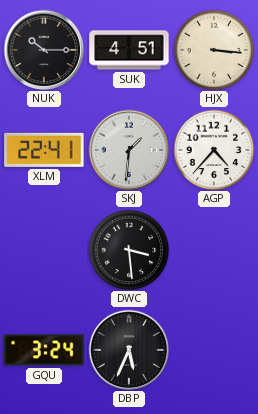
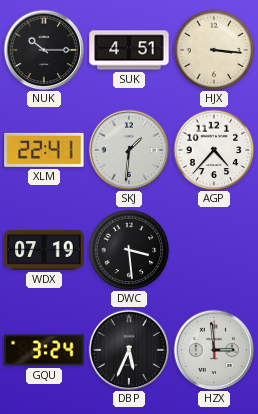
WDX: none -> 07:19 (44, 250)
HZX: none -> 2:59 (214, 350)
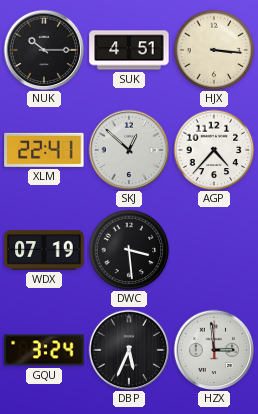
SKJ: 1:31 -> 12:52 (129, 150)
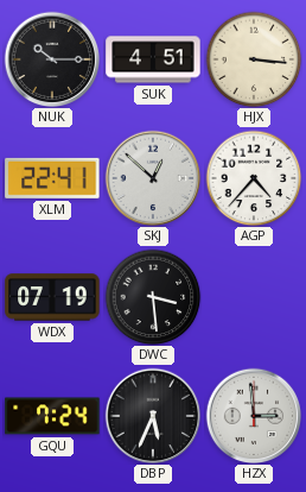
GQU: 3:24 -> 7:24 (52, 416)
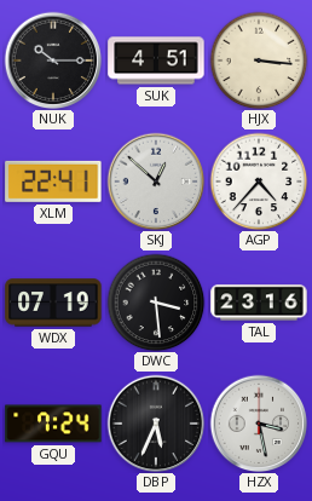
TAL: none -> 23:16 (259, 303)
HZX: 2:59 -> 3:28 (259, 424)
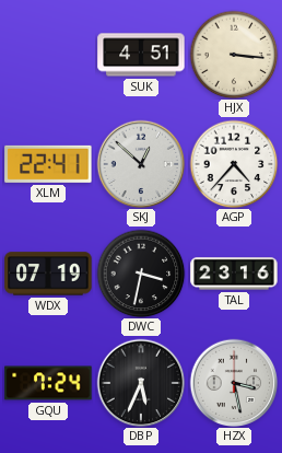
NUK: 10:15 -> none (53, 61)
DWC: 3:29 -> 3:32 (141, 274)
